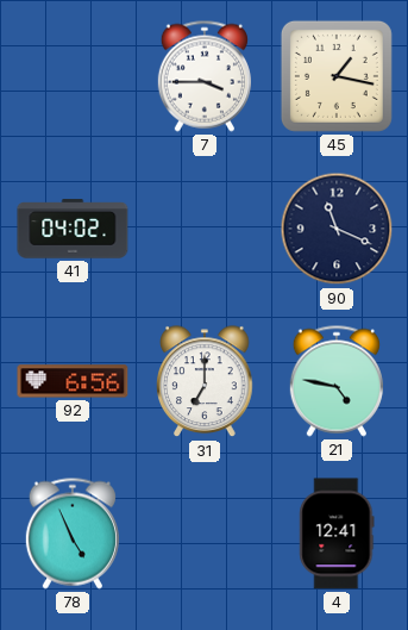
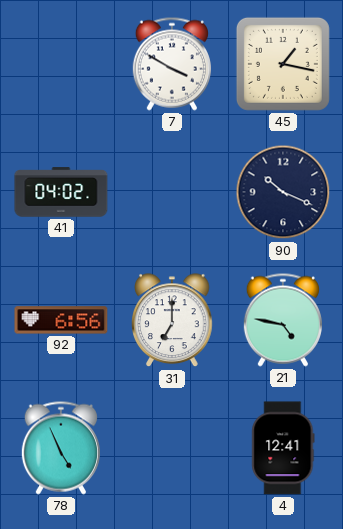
7: 3:45 -> 3:50 (172, 64)
90: 11:19 -> 10:19 (283, 192)
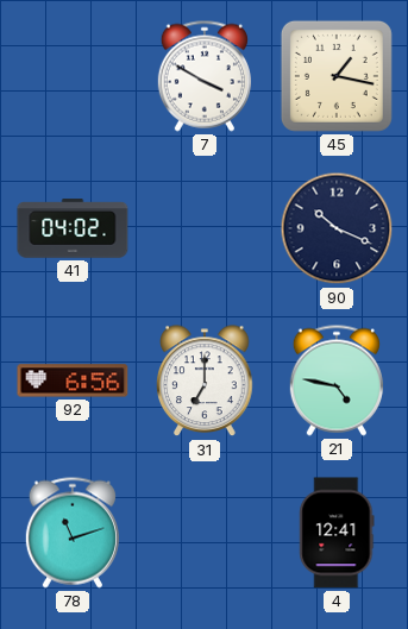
78: 4:56 -> 11:12 (73, 533)
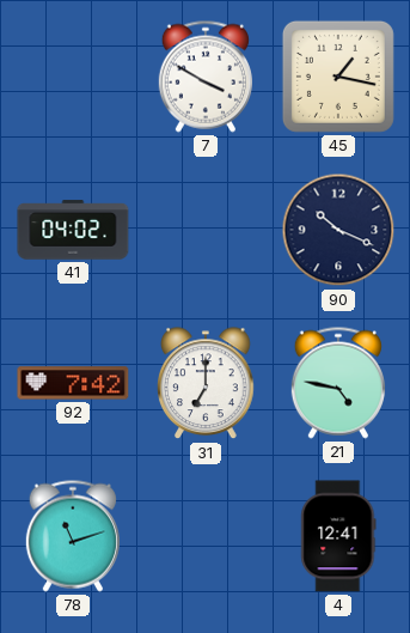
92: 6:56 -> 7:42 (73, 383)
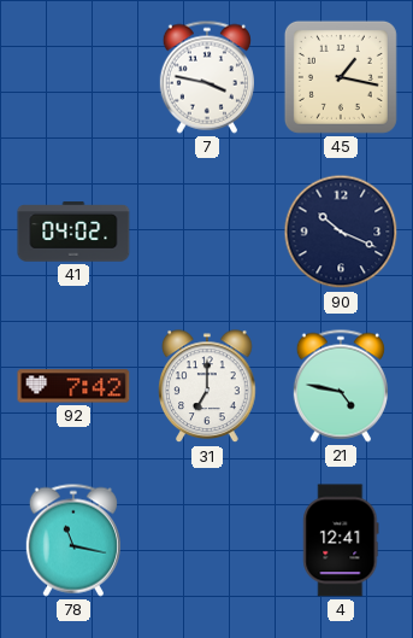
7: 3:50 -> 3:47 (207, 77)
78: 11:12 -> 11:17 (73, 540)
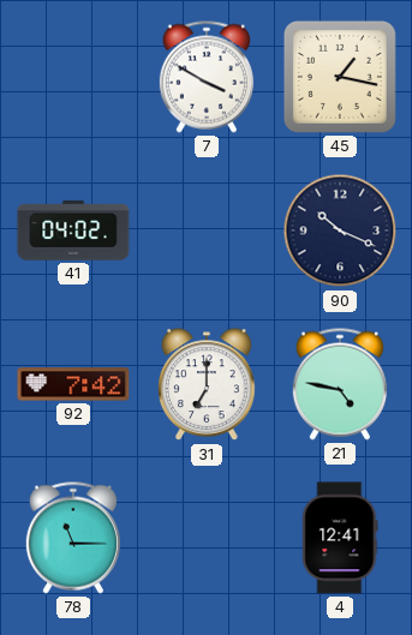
7: 3:47 -> 3:50 (207, 77)
78: 11:17 -> 11:15 (73, 538)
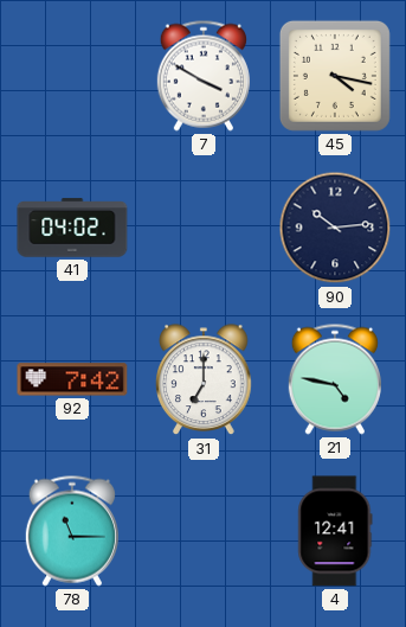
45: 1:17 -> 4:17 (335, 76)
90: 10:19 -> 10:14 (335, 228)
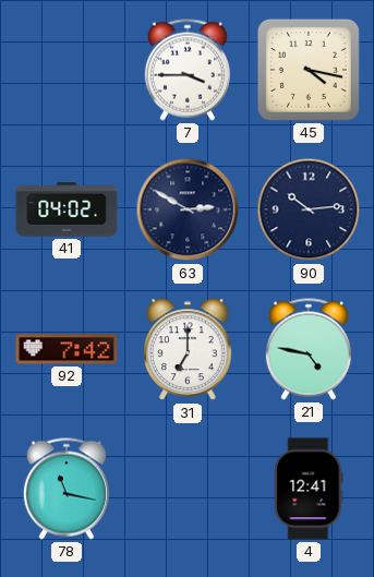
7: 3:50 -> 3:45 (188, 70)
63: none -> 2:50 (188, 209)
78: 11:15 -> 11:17 (67, 489)
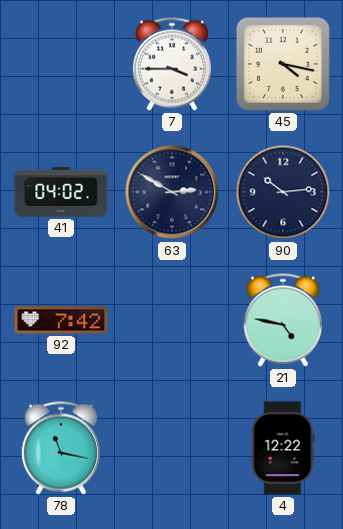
31: 7:00 -> none (188, 350)
4: 12:41 -> 12:22 (283, 448)
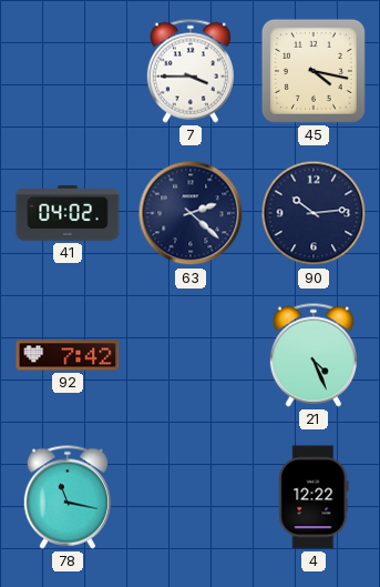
63: 2:50 -> 2:22 (191, 213)
21: 4:47 -> 4:26 (314, 355)
